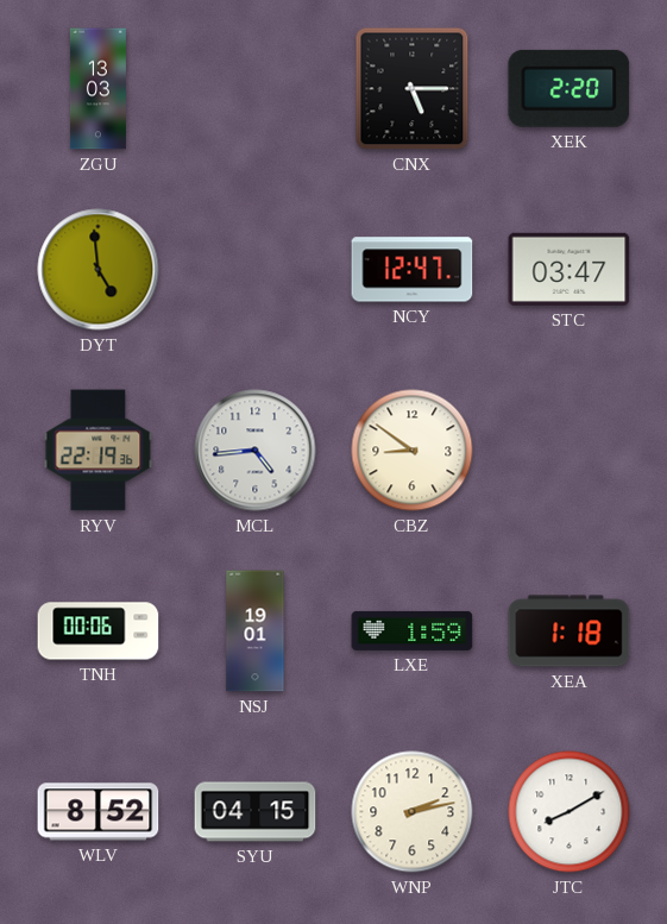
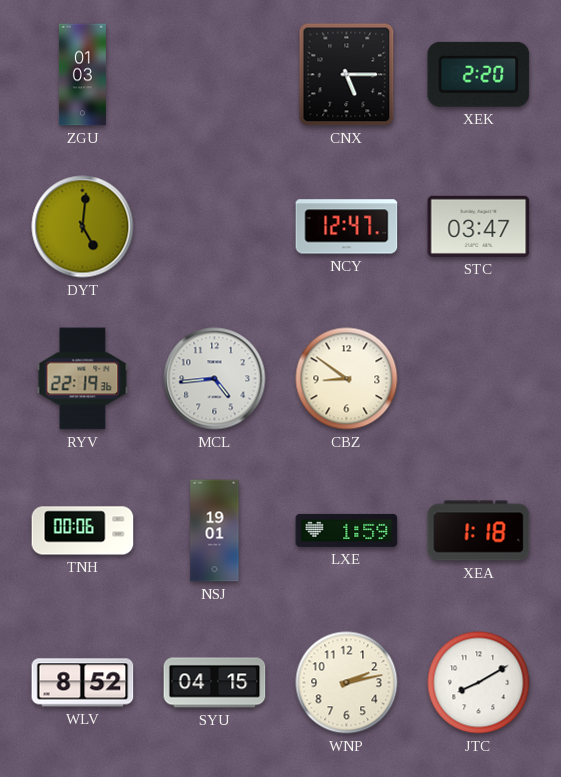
ZGU: 13:03 -> 01:03 (82, 75)
DYT: 4:59 -> 5:01 (83, 227)
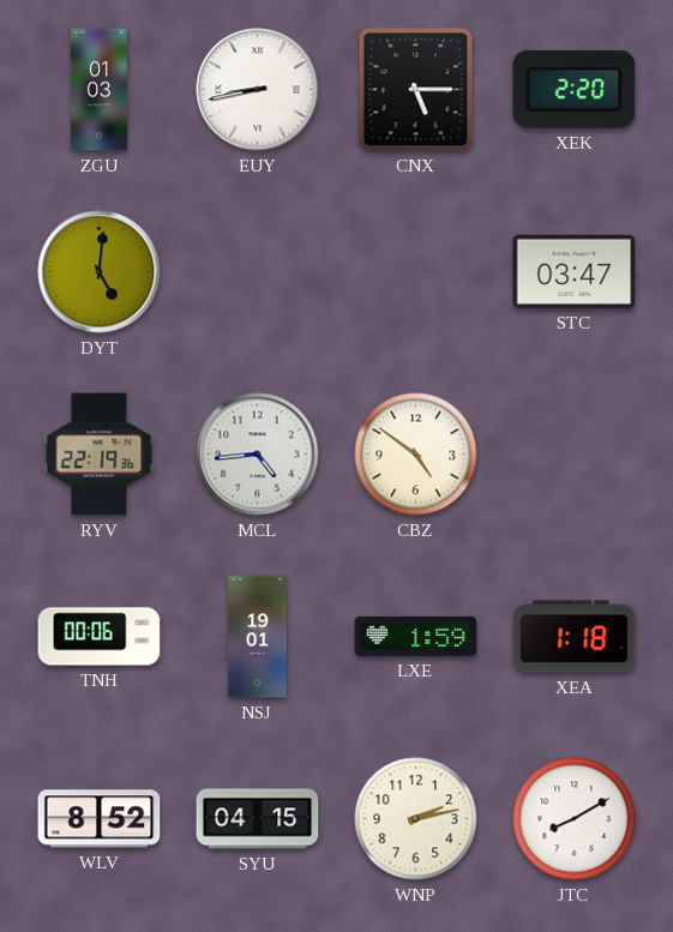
EUY: none -> 8:43 (258, 90)
NCY: 12:47 -> none (347, 227)
CBZ: 8:51 -> 4:51 (416, 455)
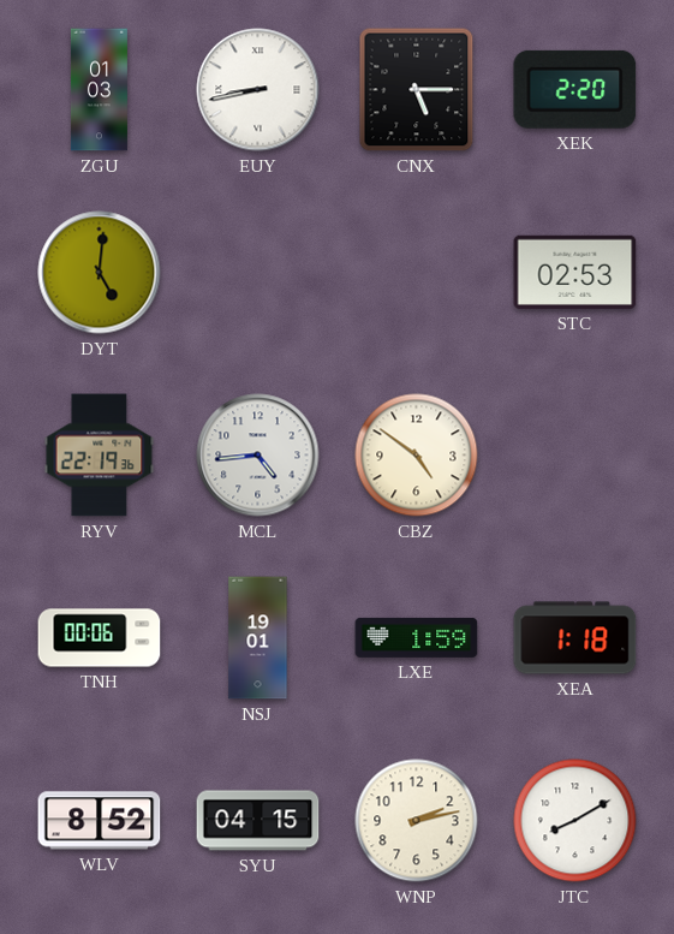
STC: 03:47 -> 02:53 (575, 272)
